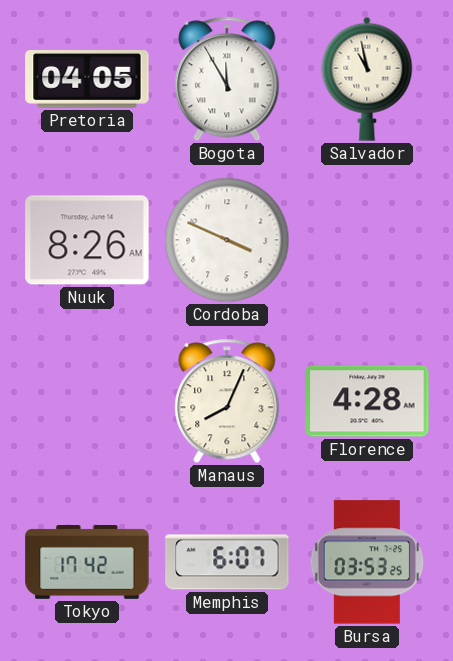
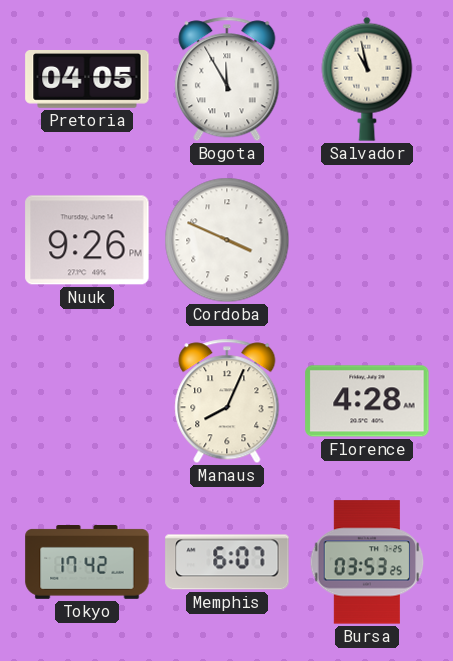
Nuuk: 8:26 -> 9:26 (87, 240)
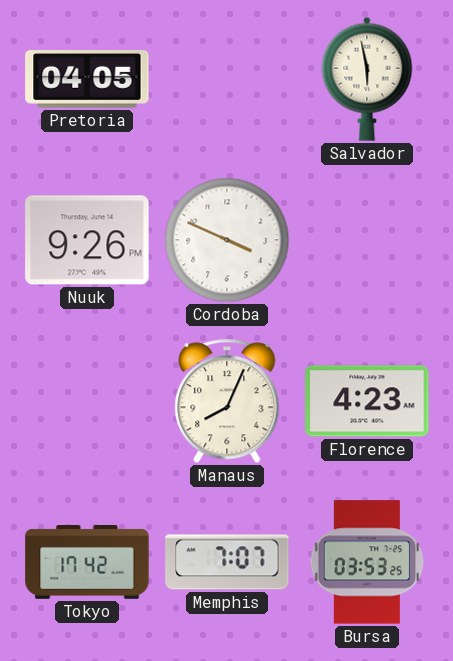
Bogota: 11:55 -> none (227, 79)
Salvador: 10:58 -> 5:58 (367, 79)
Florence: 4:28 -> 4:23 (367, 401)
Memphis: 6:07 -> 7:07 (227, 562)
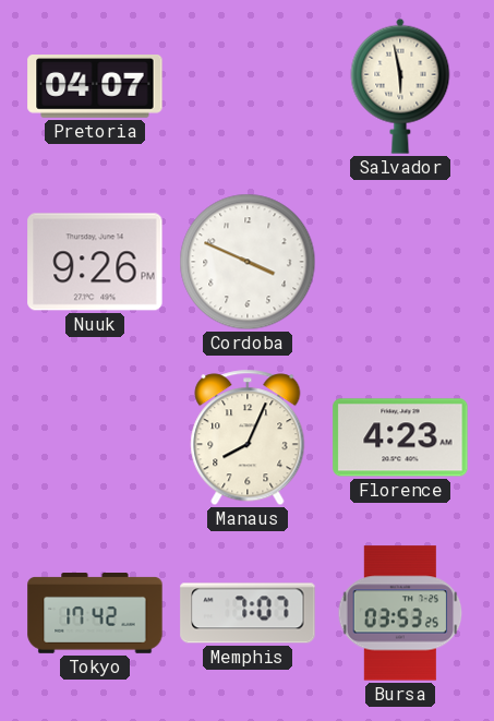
Pretoria: 04:05 -> 04:07 (95, 87)
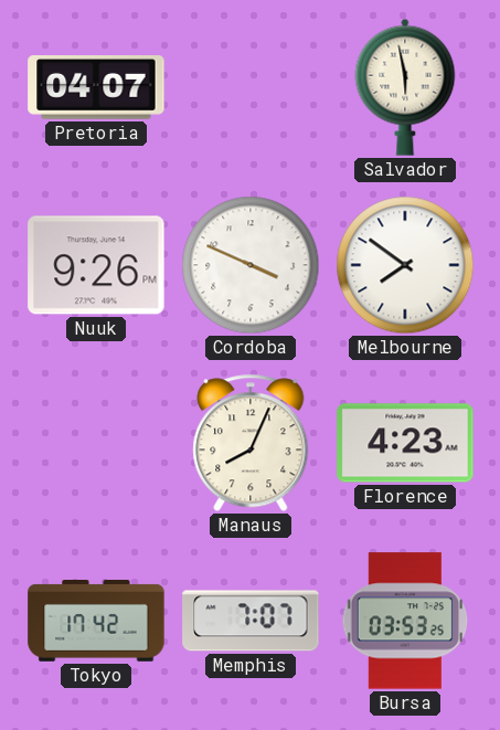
Melbourne: none -> 7:51 (405, 265)
